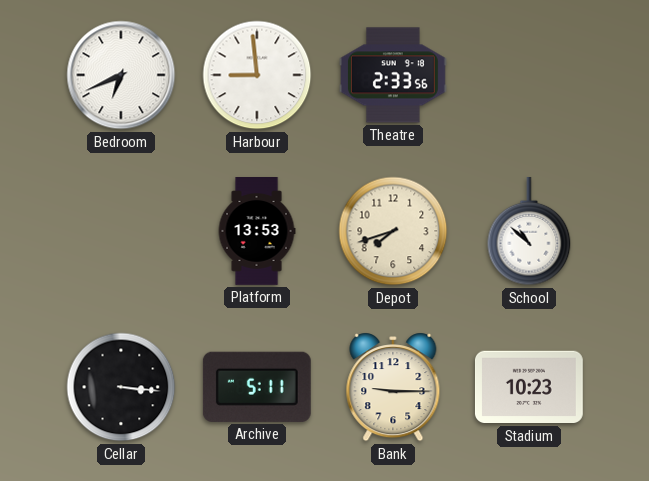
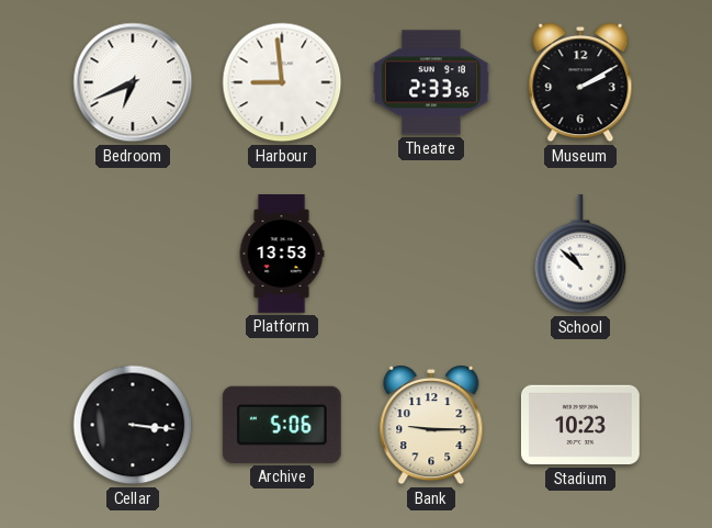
Museum: none -> 2:10 (580, 82)
Depot: 7:42 -> none (393, 231)
Archive: 5:11 -> 5:06 (282, 425)
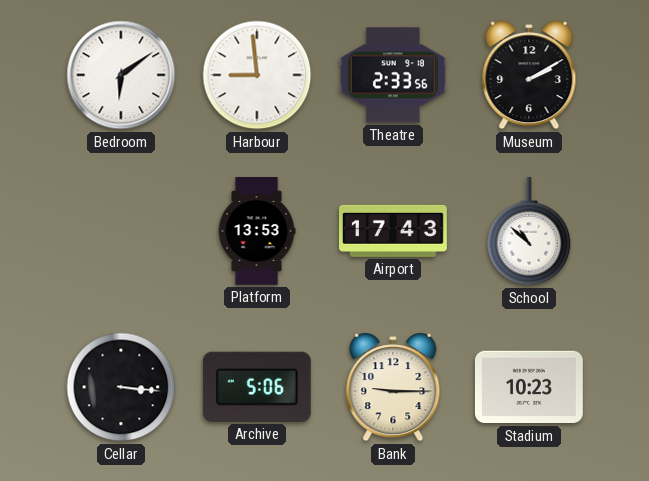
Bedroom: 6:41 -> 6:09 (121, 75)
Airport: none -> 17:43 (394, 231)
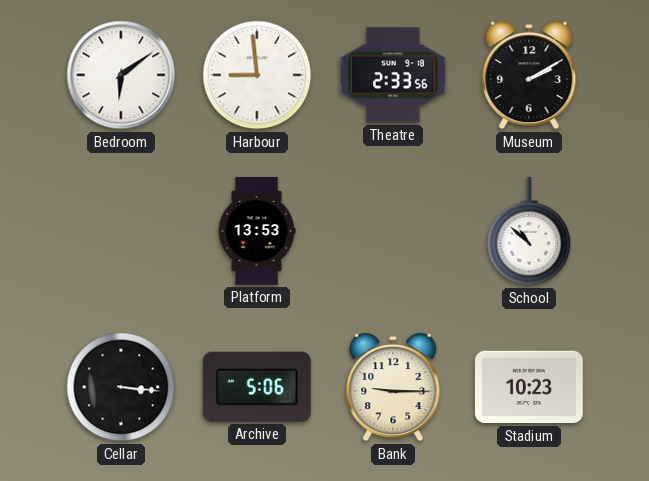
Airport: 17:43 -> none (394, 231)
